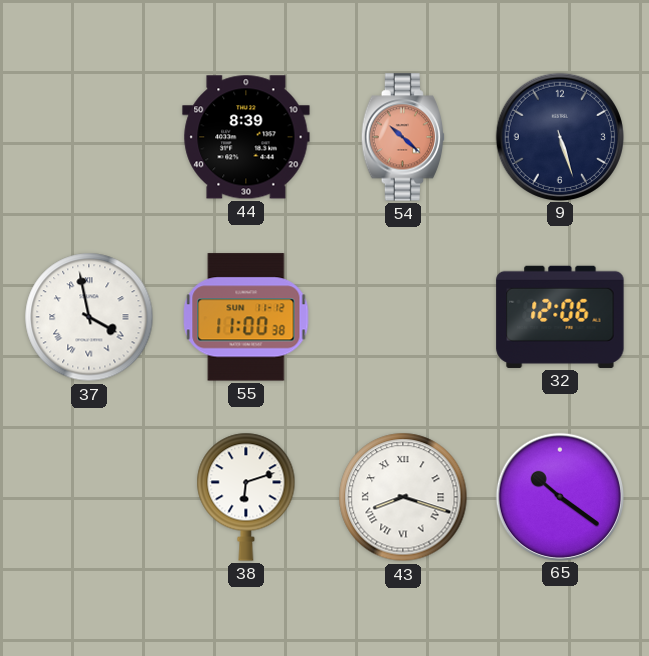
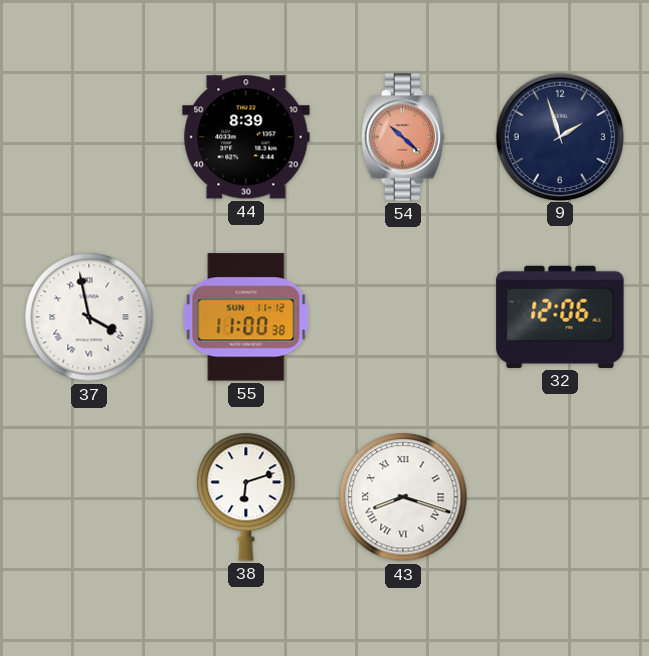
9: 5:27 -> 1:57 (559, 136)
65: 10:21 -> none (559, 496)
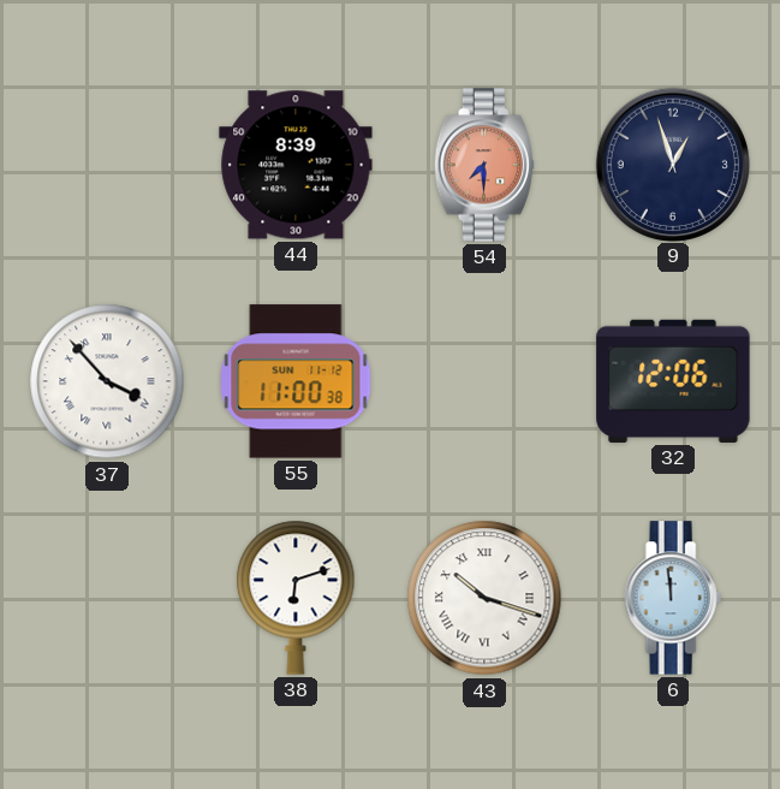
54: 10:22 -> 7:30 (484, 165)
9: 1:57 -> 12:57 (672, 164)
37: 3:58 -> 3:53 (107, 381)
43: 8:18 -> 10:18 (484, 598)
6: none -> 11:59 (673, 598)
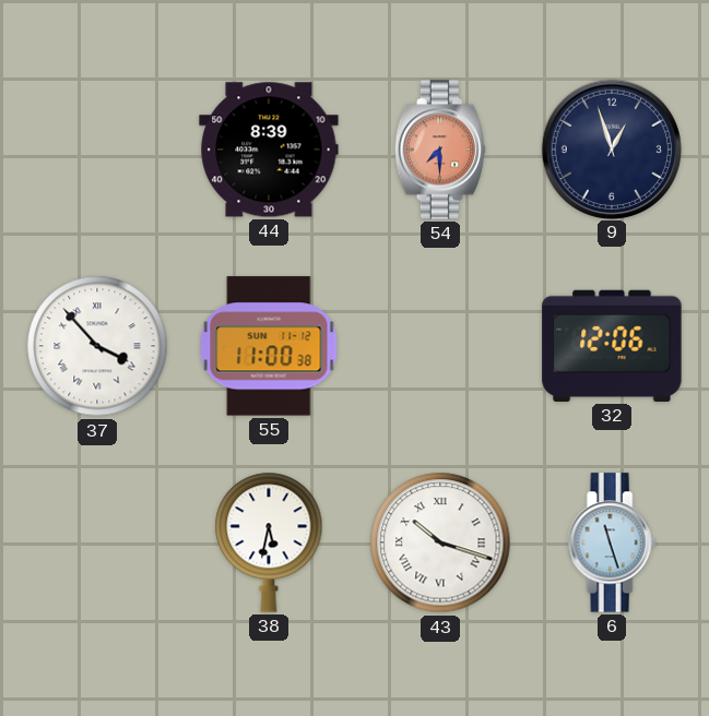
38: 6:12 -> 5:32 (269, 542)
6: 11:59 -> 11:27 (612, 542)
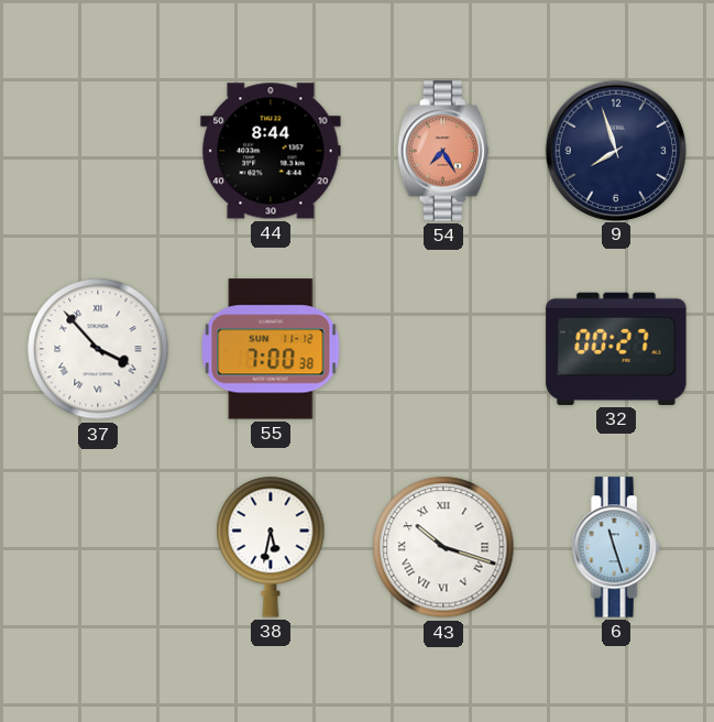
44: 8:39 -> 8:44 (271, 151)
54: 7:30 -> 7:25 (443, 151)
9: 12:57 -> 7:57 (615, 150)
55: 11:00 -> 7:00 (271, 349)
32: 12:06 -> 00:27 (616, 349)
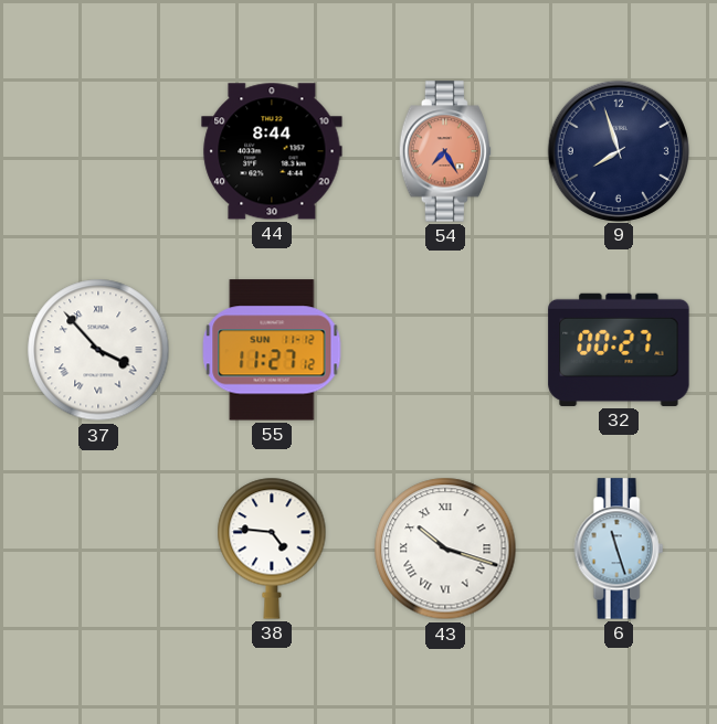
55: 7:00 -> 11:27 (272, 350)
38: 5:32 -> 4:46 (272, 549)
